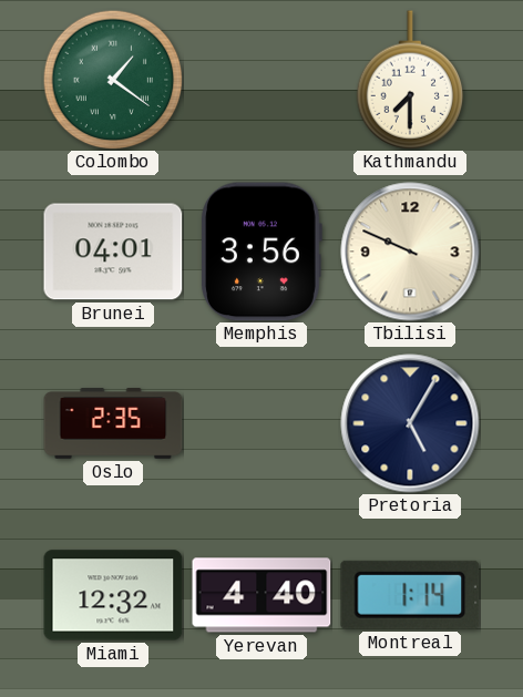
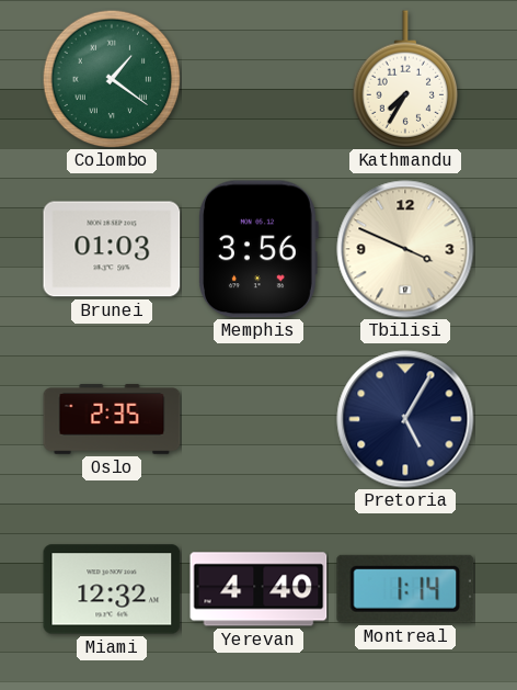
Kathmandu: 7:30 -> 7:35 (405, 79)
Brunei: 04:01 -> 01:03 (112, 249)
Tbilisi: 9:49 -> 3:49 (405, 249)
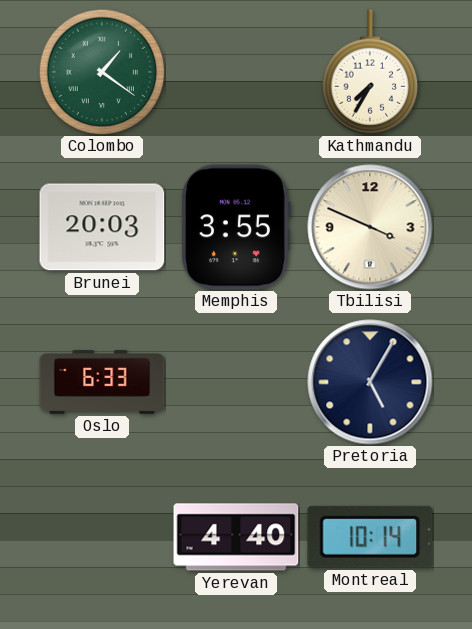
Brunei: 01:03 -> 20:03 (102, 227)
Memphis: 3:56 -> 3:55 (236, 227)
Oslo: 2:35 -> 6:33 (102, 382)
Miami: 12:32 -> none (112, 589)
Montreal: 1:14 -> 10:14 (370, 537)
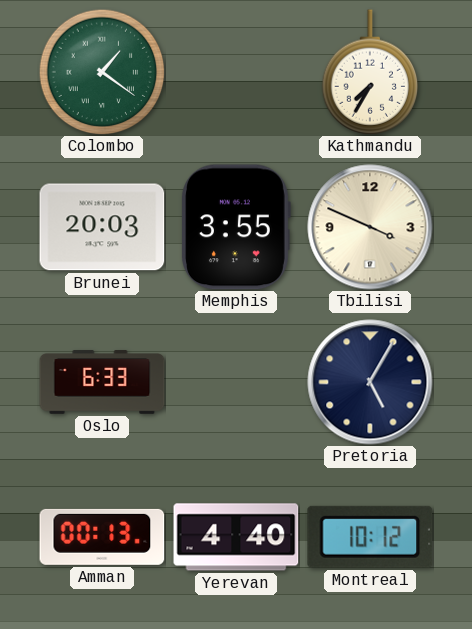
Amman: none -> 00:13 (102, 537)
Montreal: 10:14 -> 10:12 (370, 537)
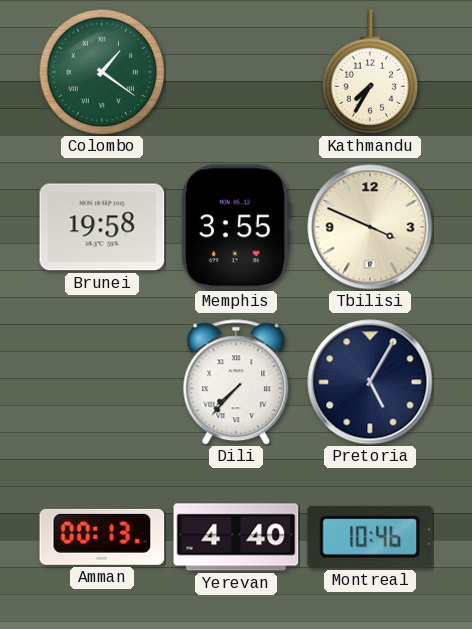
Brunei: 20:03 -> 19:58 (102, 227)
Oslo: 6:33 -> none (102, 382)
Dili: none -> 7:37 (236, 382)
Montreal: 10:12 -> 10:46 (370, 537)
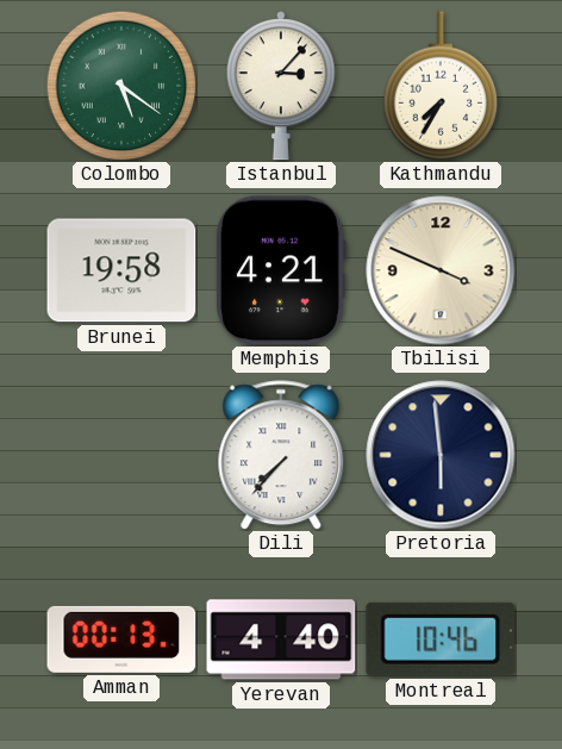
Colombo: 1:21 -> 5:21 (121, 86)
Istanbul: none -> 3:07 (281, 86)
Memphis: 3:55 -> 4:21 (281, 270)
Pretoria: 5:05 -> 5:59 (441, 455)
